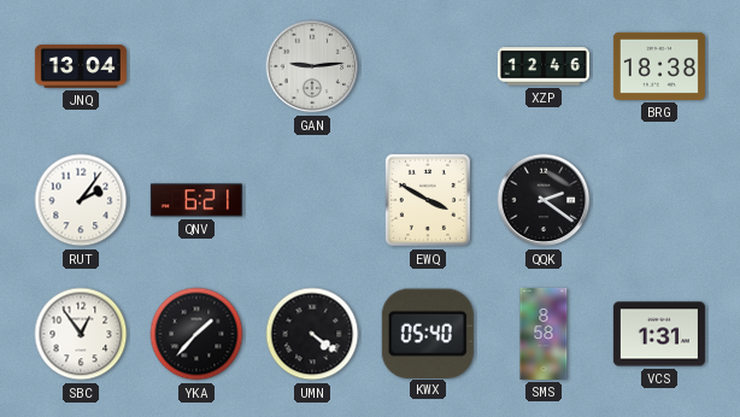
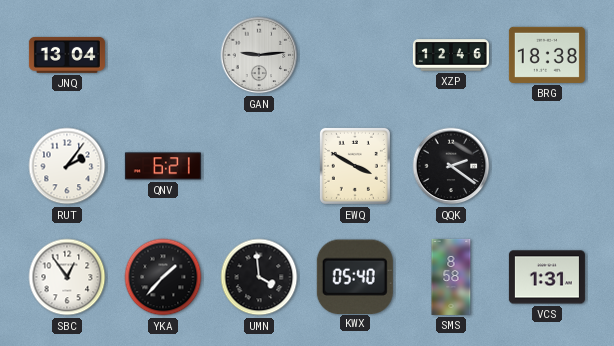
UMN: 4:21 -> 3:59 (259, 277)
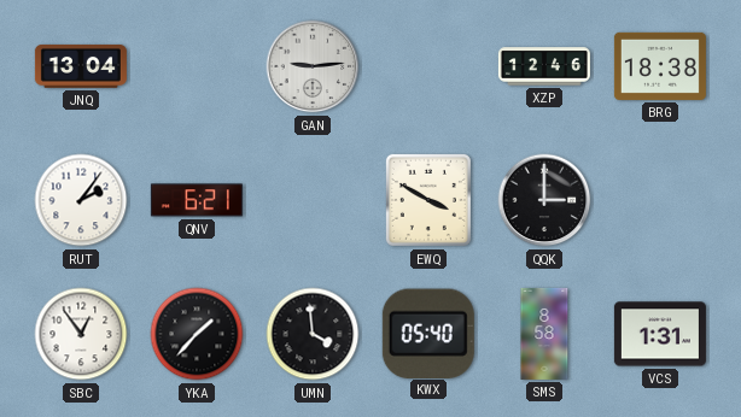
QQK: 2:21 -> 3:00 (544, 200)
